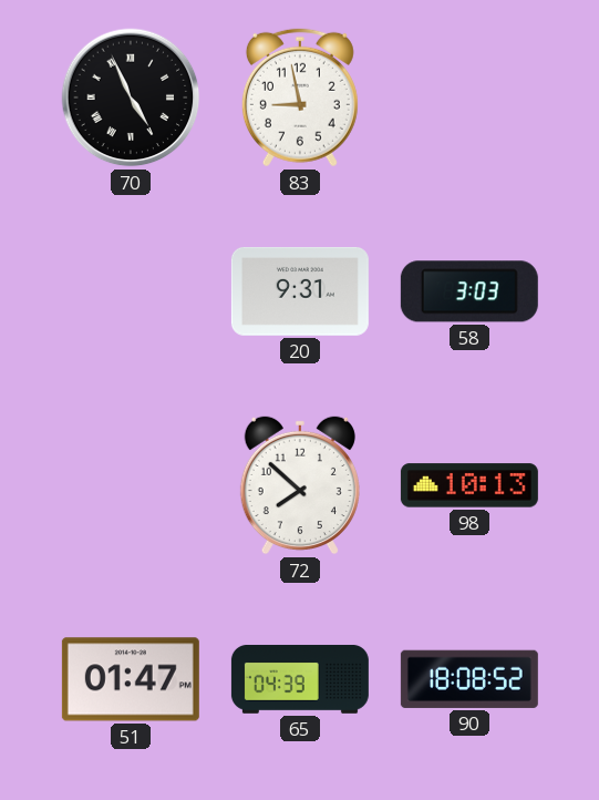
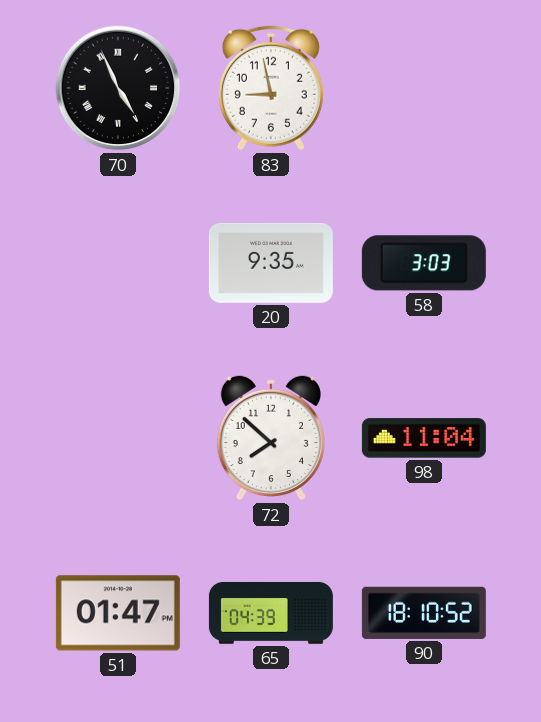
20: 9:31 -> 9:35 (271, 263)
98: 10:13 -> 11:04 (424, 438)
90: 18:08 -> 18:10 (424, 613)
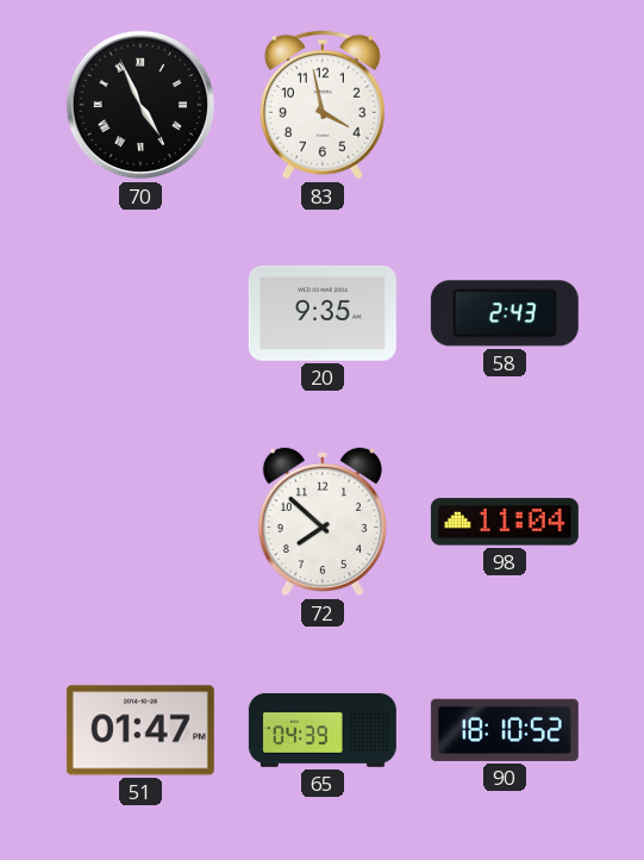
83: 8:58 -> 3:58 (323, 105)
58: 3:03 -> 2:43 (505, 313)
